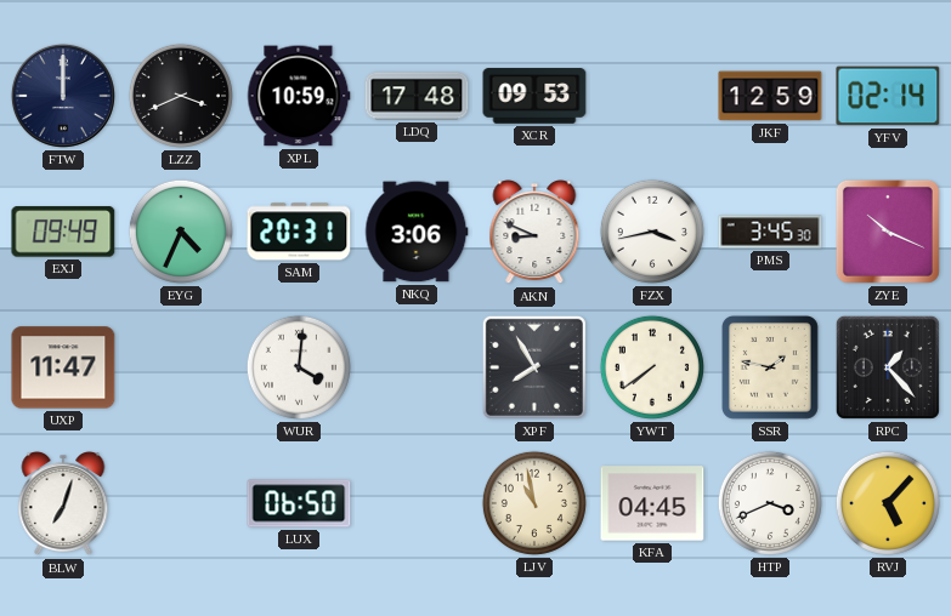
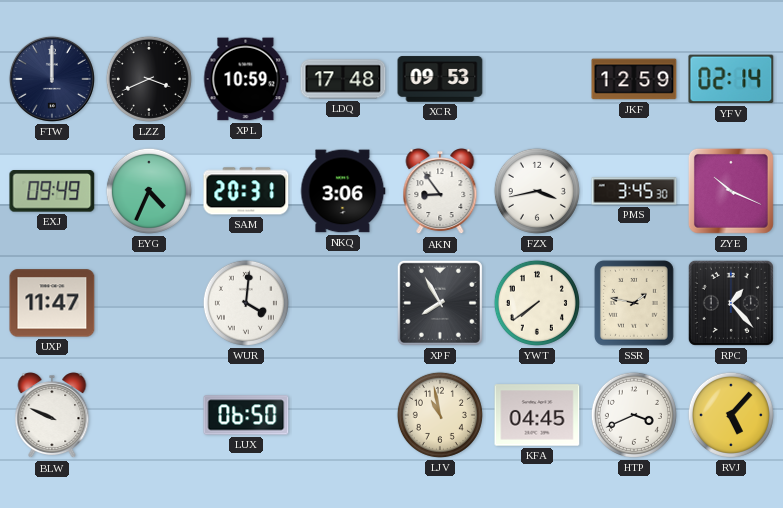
AKN: 8:49 -> 8:54 (440, 192)
BLW: 7:03 -> 9:49 (52, 416)
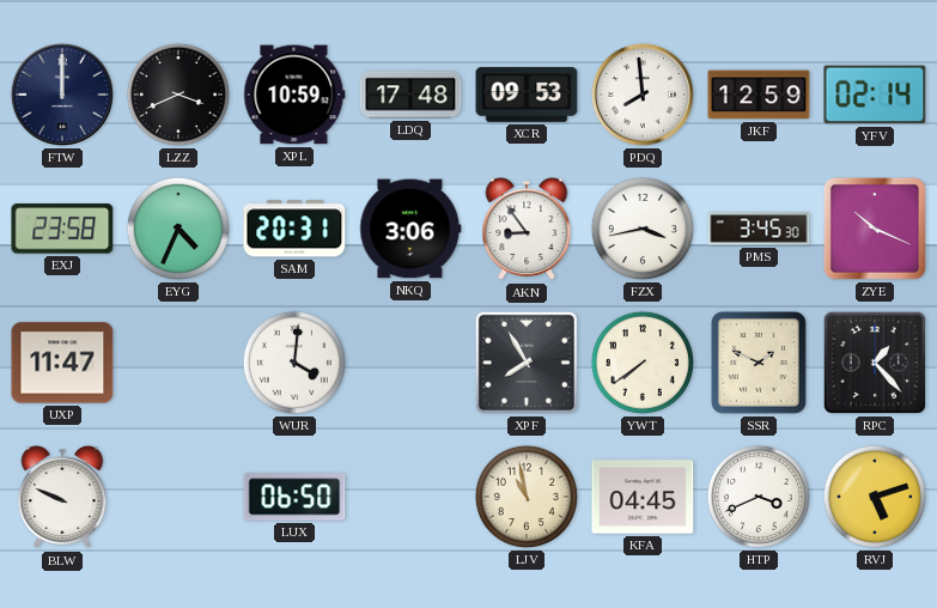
PDQ: none -> 7:59 (643, 95)
EXJ: 09:49 -> 23:58 (62, 229)
SSR: 1:47 -> 1:49 (759, 363)
RVJ: 5:07 -> 5:12 (875, 497)
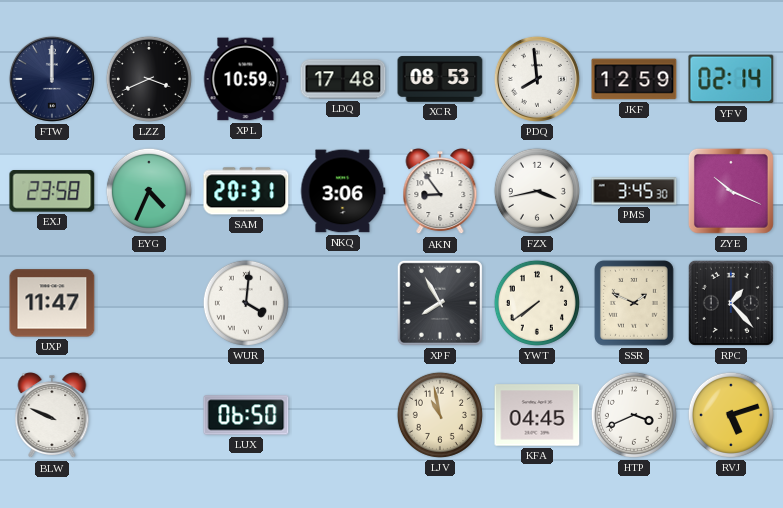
XCR: 09:53 -> 08:53 (440, 79)
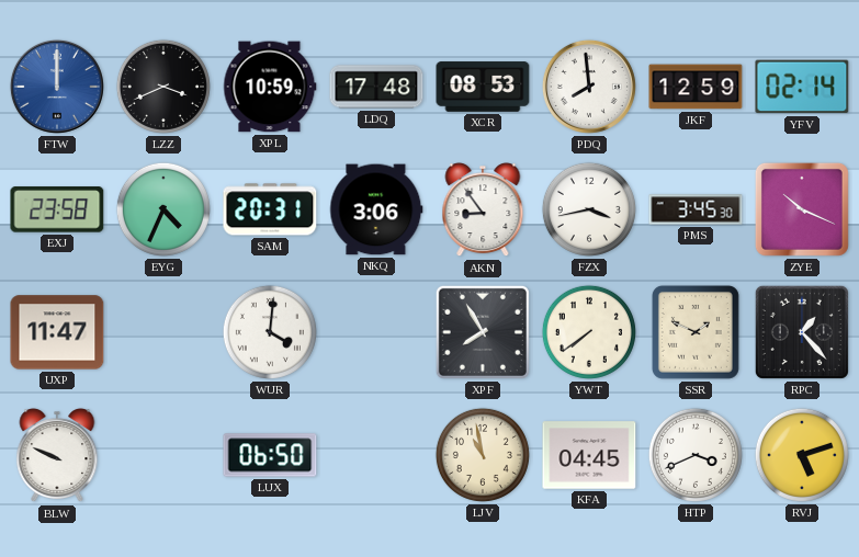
FTW dial: navy -> blue (57, 87)
